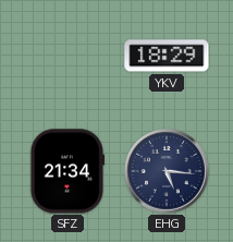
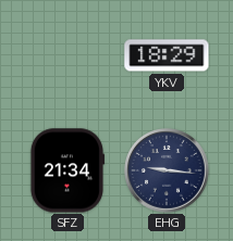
EHG: 5:16 -> 9:16 (168, 172)
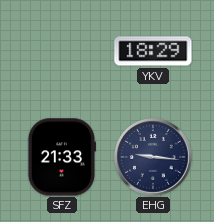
SFZ: 21:34 -> 21:33 (61, 157)
